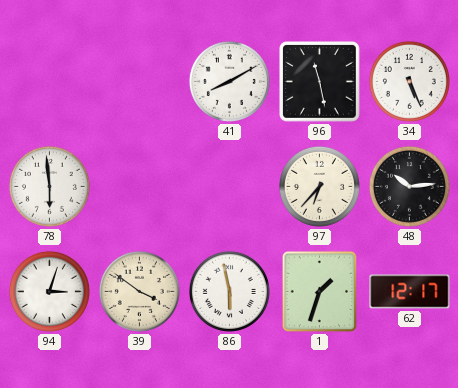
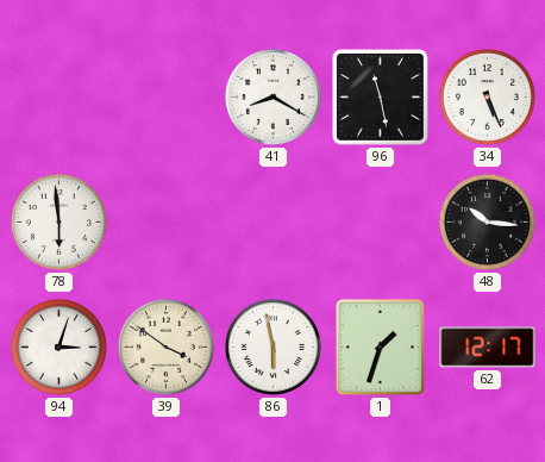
41: 8:10 -> 8:20 (272, 96)
97: 6:37 -> none (319, 186)
48: 10:14 -> 10:16 (487, 221)
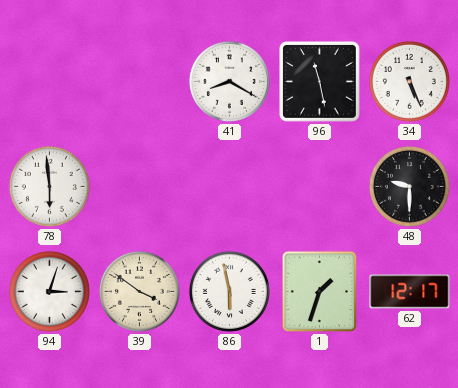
48: 10:16 -> 9:30 (409, 186)
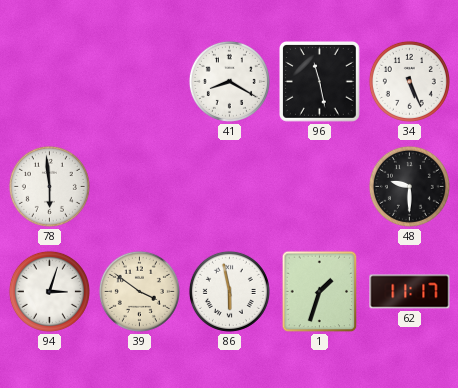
62: 12:17 -> 11:17 (410, 292)
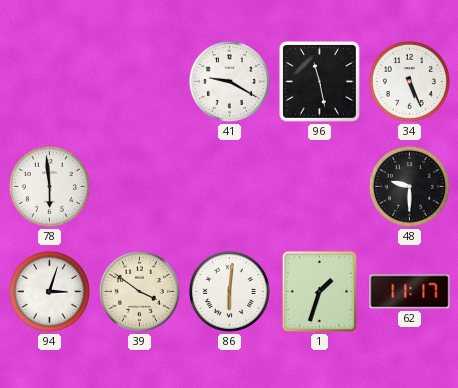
41: 8:20 -> 9:20 (229, 81)
86: 5:58 -> 6:01 (229, 291)
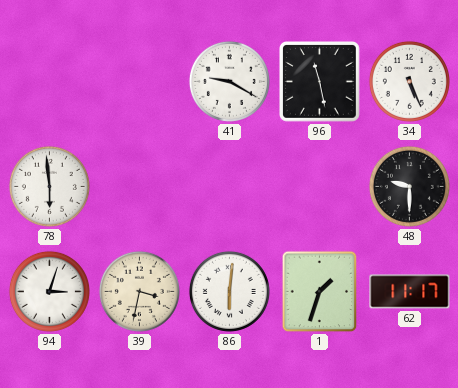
39: 3:51 -> 3:32 (139, 291)
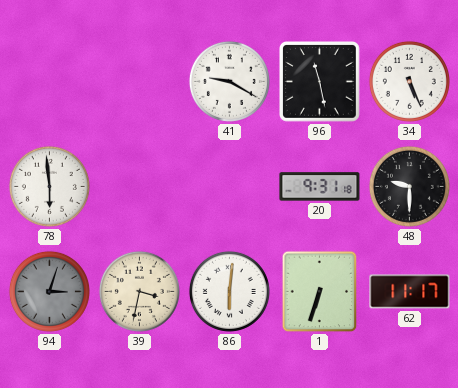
20: none -> 9:31 (320, 187)
94 dial: white -> grey (49, 291)
1: 1:33 -> 6:33 (320, 292)
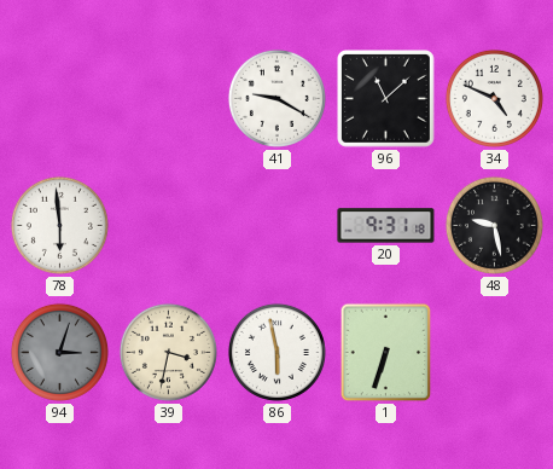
96: 11:28 -> 11:08 (386, 99)
34: 5:26 -> 4:49 (494, 98)
48: 9:30 -> 9:28 (494, 225)
86: 6:01 -> 5:58 (276, 352)
62: 11:17 -> none (410, 292)
